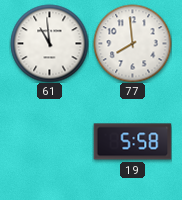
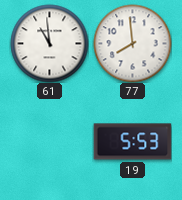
19: 5:58 -> 5:53 (132, 142)
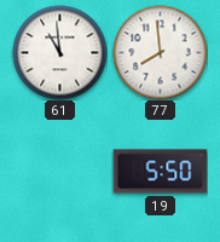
19: 5:53 -> 5:50 (160, 172)
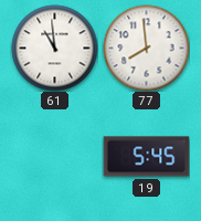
19: 5:50 -> 5:45 (146, 157)
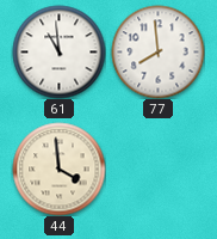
44: none -> 3:59 (58, 168)
19: 5:45 -> none (146, 157)
